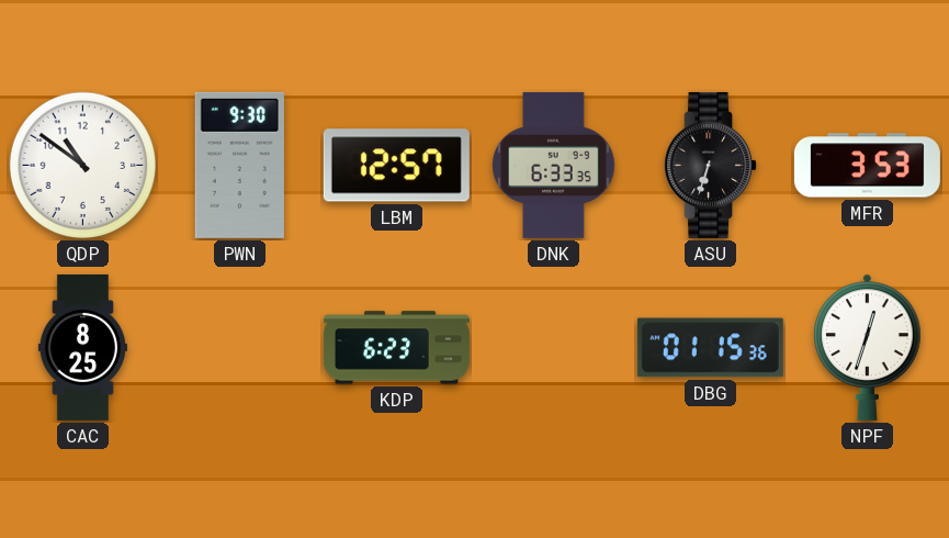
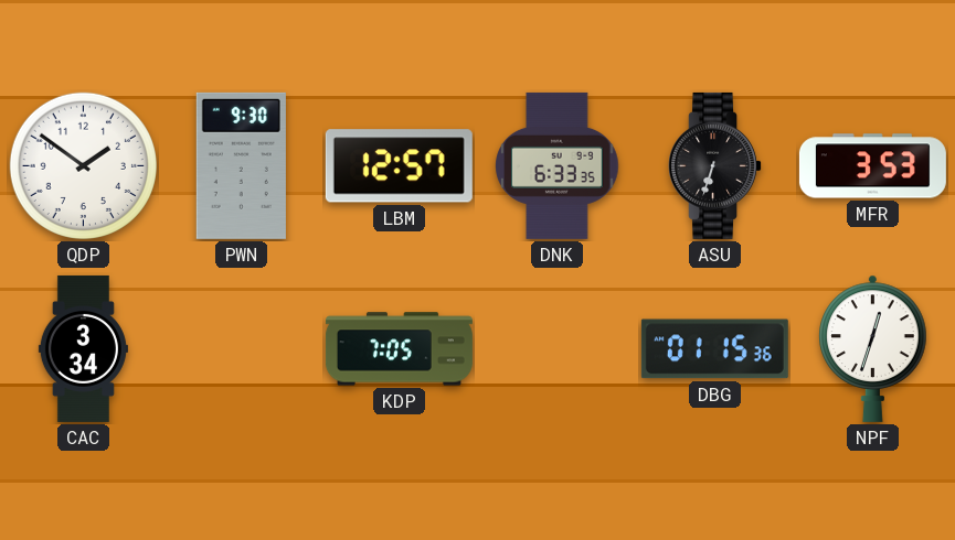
QDP: 10:51 -> 1:51 (83, 165)
CAC: 8:25 -> 3:34 (83, 348)
KDP: 6:23 -> 7:05 (399, 349)
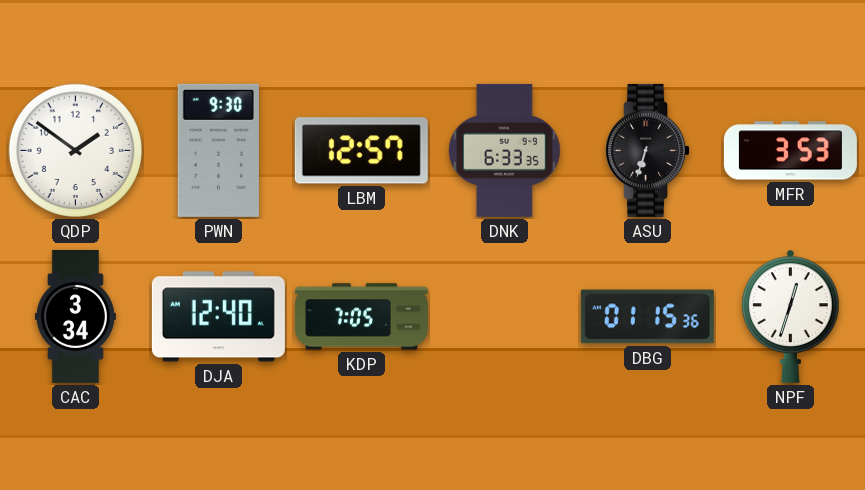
DJA: none -> 12:40 (218, 317)
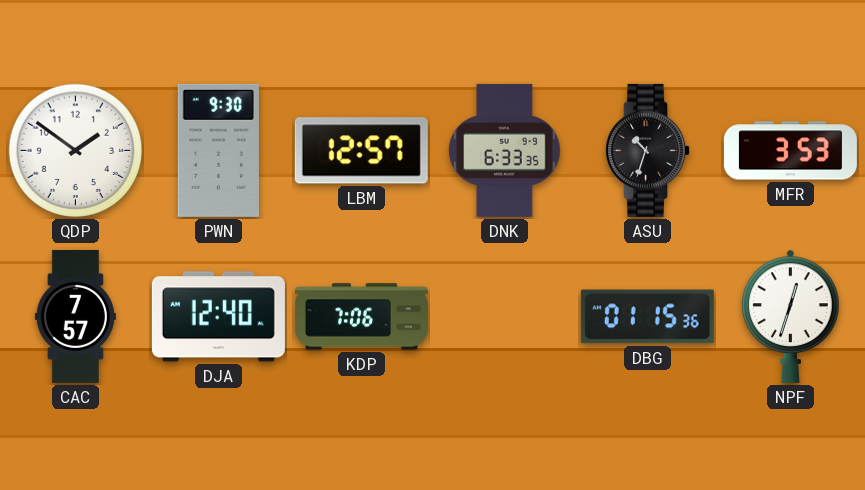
ASU: 6:33 -> 10:33 (648, 150)
CAC: 3:34 -> 7:57 (75, 316)
KDP: 7:05 -> 7:06 (361, 317)
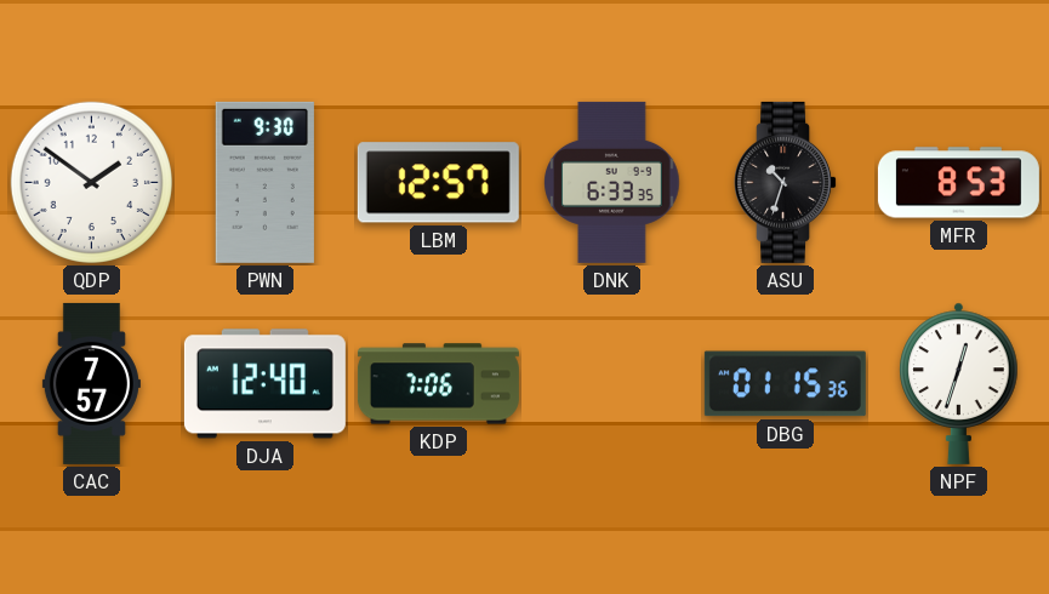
MFR: 3:53 -> 8:53 (958, 183)
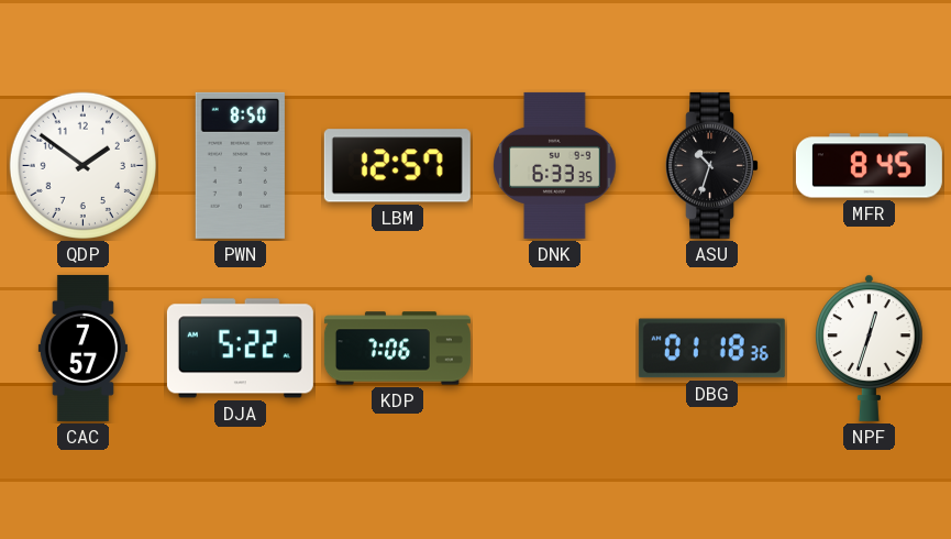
PWN: 9:30 -> 8:50 (240, 165)
MFR: 8:53 -> 8:45 (869, 166)
DJA: 12:40 -> 5:22 (240, 349)
DBG: 01:15 -> 01:18 (711, 349)
